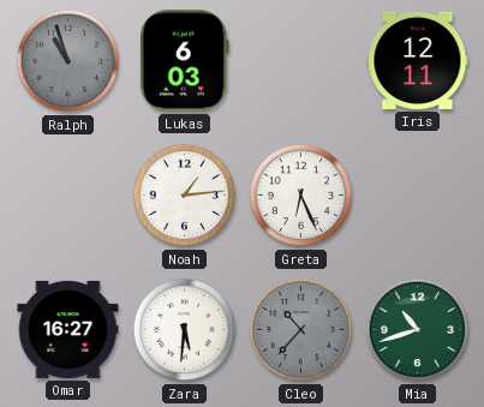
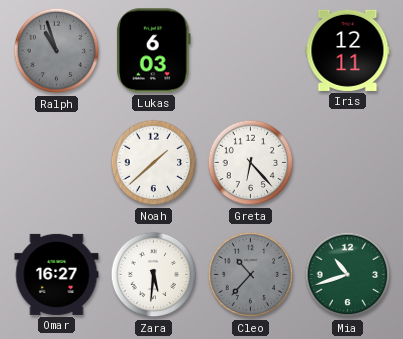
Noah: 1:14 -> 1:38 (154, 163)
Greta: 6:26 -> 6:23 (251, 163)
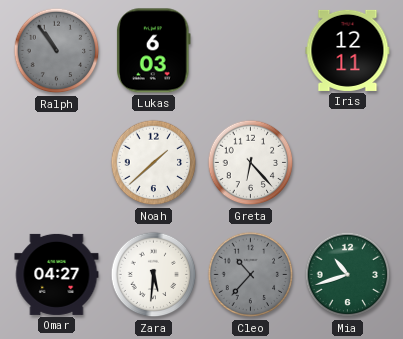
Ralph: 10:57 -> 10:54 (57, 51)
Omar: 16:27 -> 04:27 (57, 274)
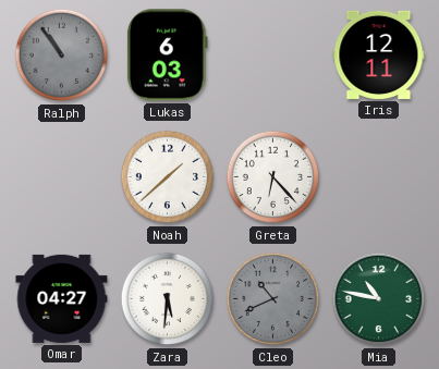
Cleo: 10:37 -> 10:41 (273, 299)
Mia: 10:42 -> 10:47 (379, 299)
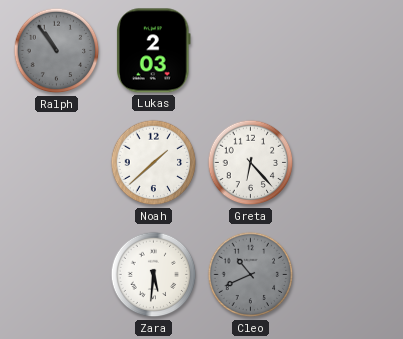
Lukas: 6:03 -> 2:03 (154, 51)
Iris: 12:11 -> none (379, 54)
Omar: 04:27 -> none (62, 298)
Mia: 10:47 -> none (379, 299)
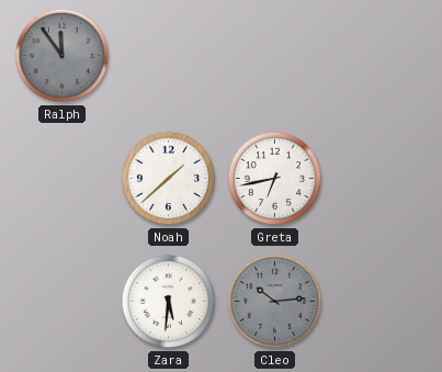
Ralph: 10:54 -> 11:54 (63, 56)
Lukas: 2:03 -> none (154, 51)
Greta: 6:23 -> 6:43 (275, 179)
Cleo: 10:41 -> 10:14 (275, 302)
